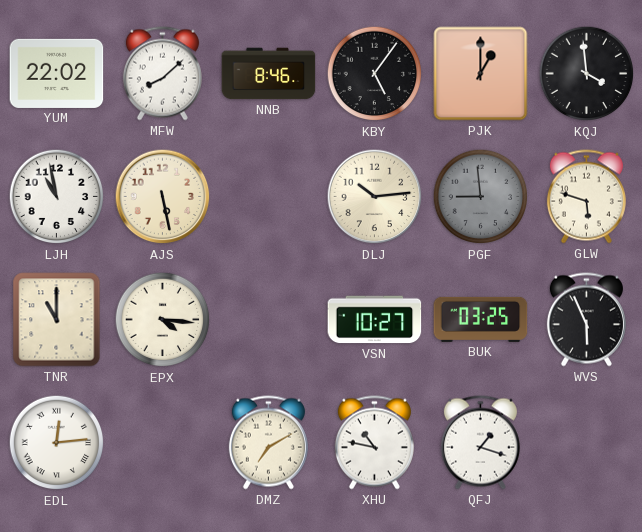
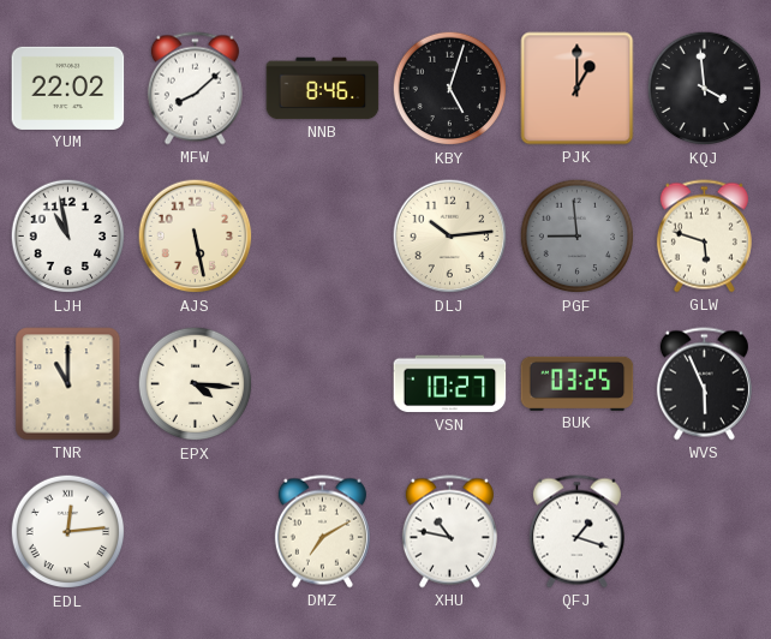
KBY: 5:06 -> 5:03 (450, 89)
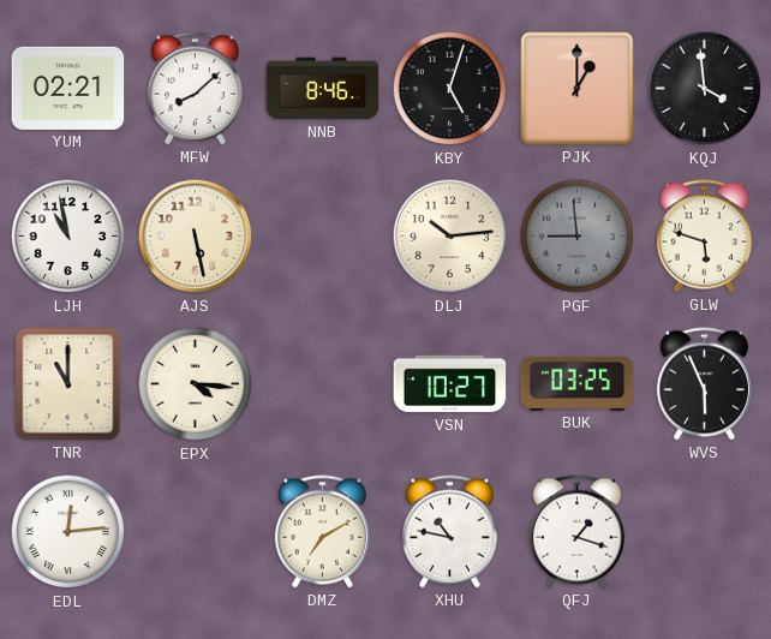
YUM: 22:02 -> 02:21 (68, 88)
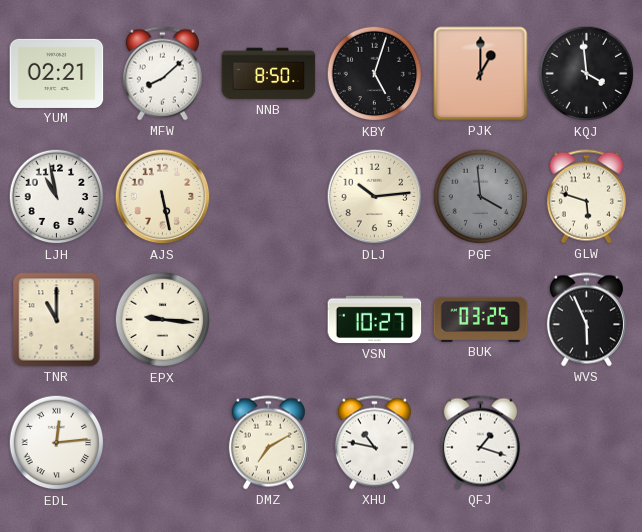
NNB: 8:46 -> 8:50 (269, 74)
PGF: 8:59 -> 3:59 (481, 197)
EPX: 4:16 -> 9:16 (163, 320)
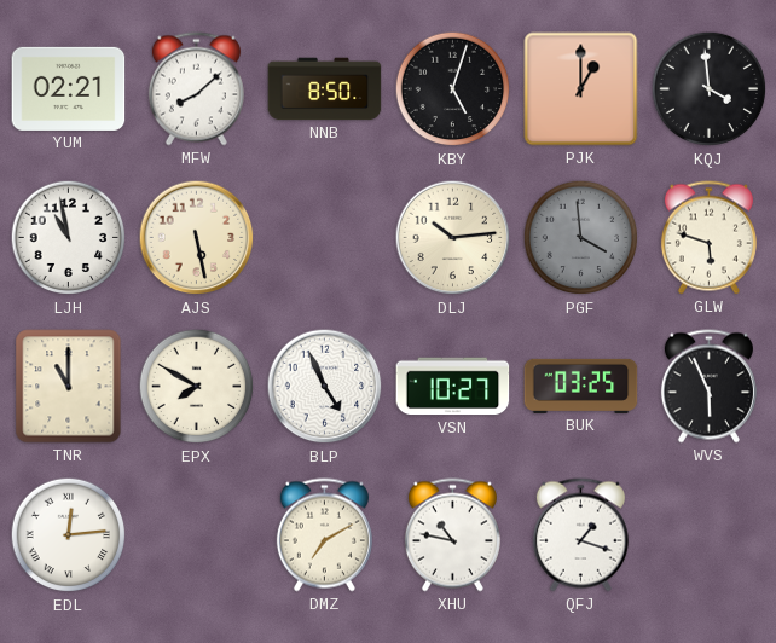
EPX: 9:16 -> 7:50 (197, 387)
BLP: none -> 4:56 (325, 387)
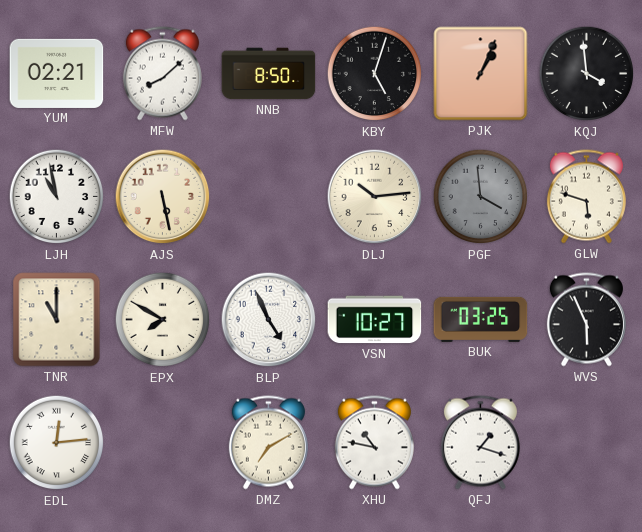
PJK: 1:00 -> 1:04 (481, 74)
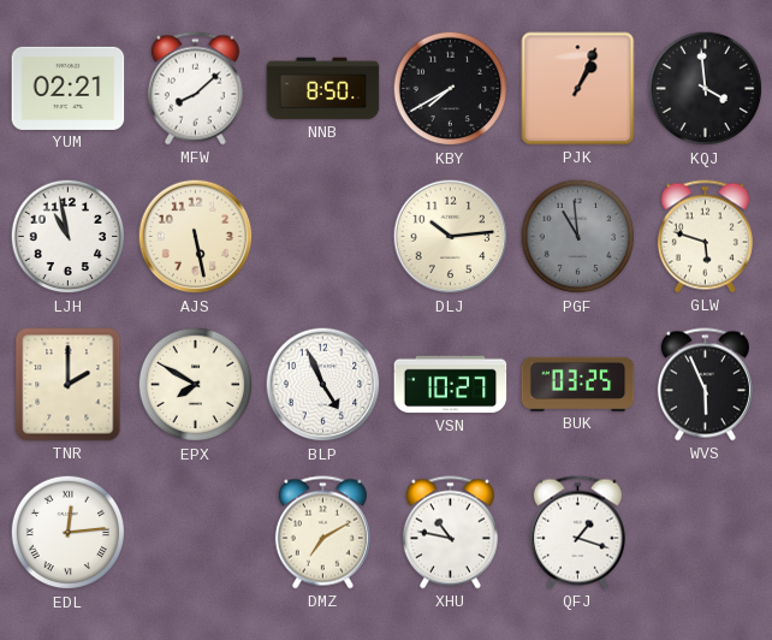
KBY: 5:03 -> 7:40 (451, 89)
PGF: 3:59 -> 10:59 (578, 237)
TNR: 11:00 -> 2:00 (69, 385)
